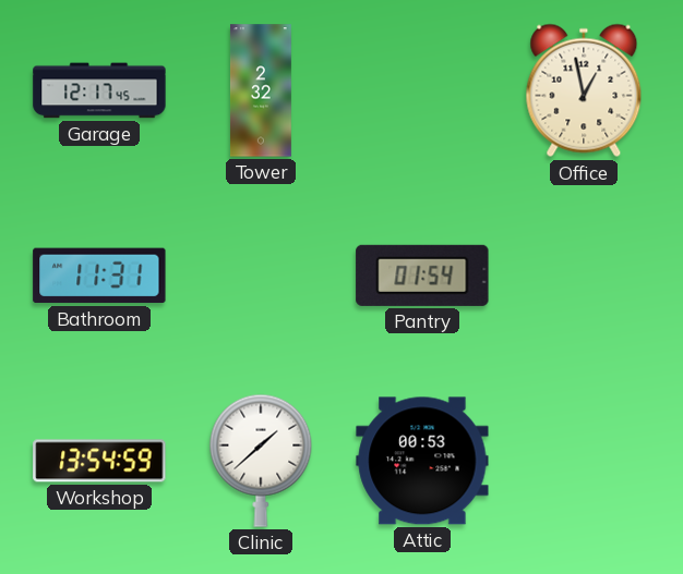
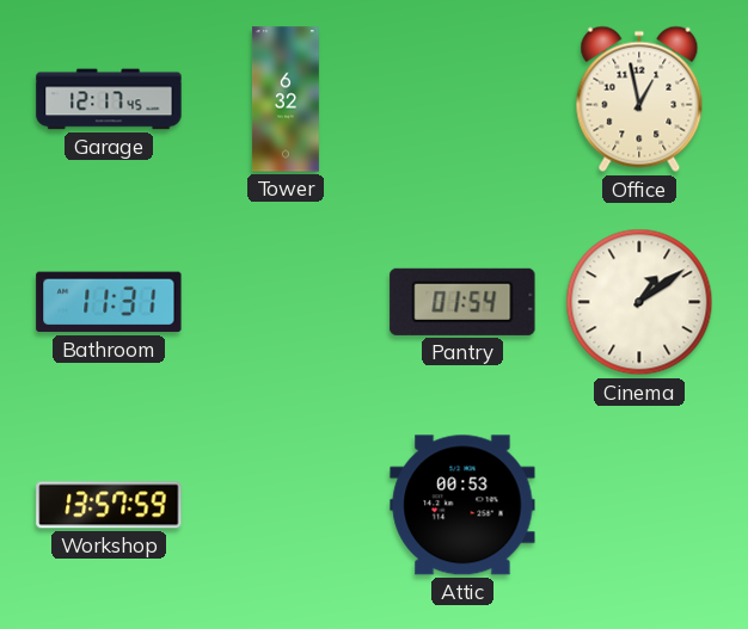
Tower: 2:32 -> 6:32 (286, 99)
Cinema: none -> 1:09 (639, 302)
Workshop: 13:54 -> 13:57 (109, 505)
Clinic: 1:38 -> none (261, 461)
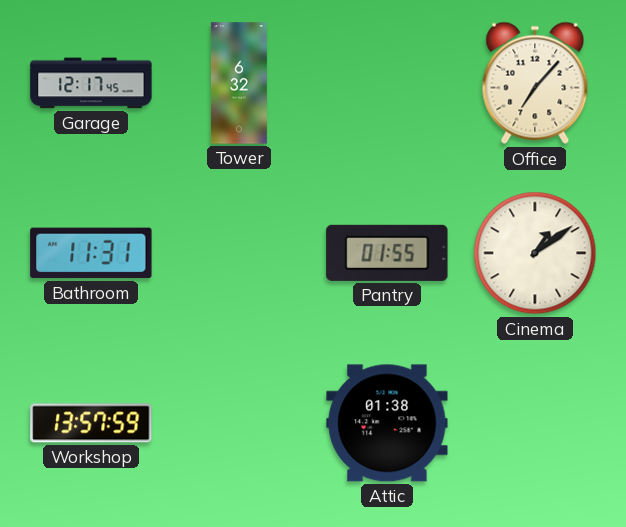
Office: 12:58 -> 7:07 (535, 83)
Pantry: 01:54 -> 01:55 (387, 253)
Attic: 00:53 -> 01:38 (387, 423)
